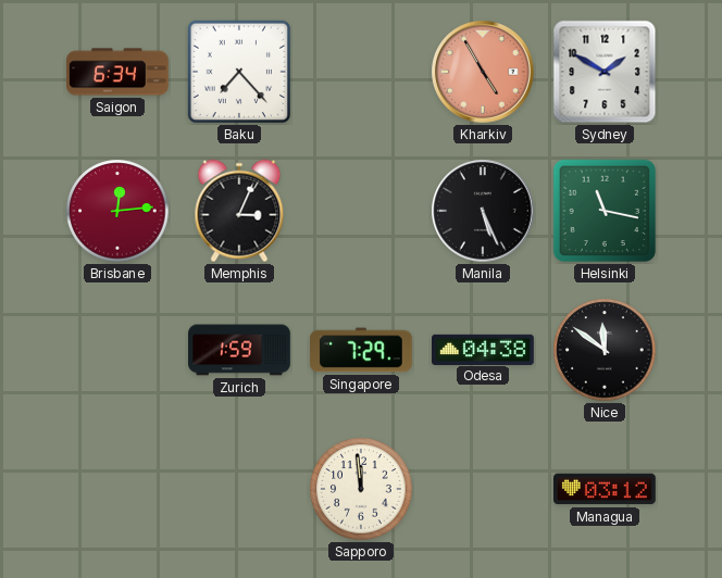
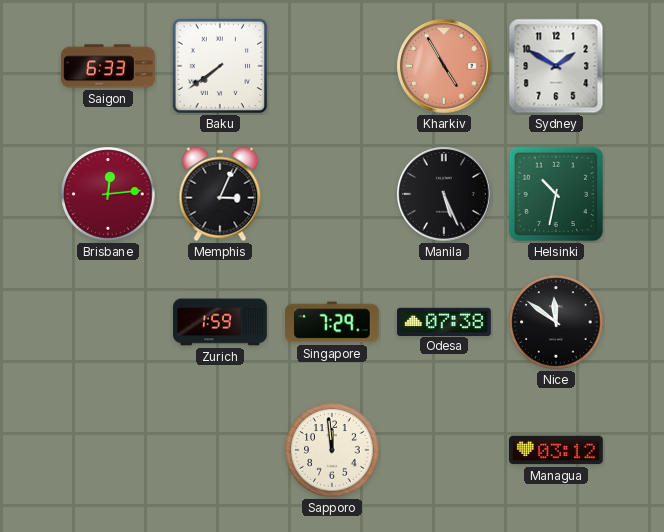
Saigon: 6:34 -> 6:33 (109, 66)
Baku: 7:23 -> 7:39 (220, 66)
Helsinki: 11:17 -> 10:32 (556, 194)
Odesa: 04:38 -> 07:38 (445, 321)
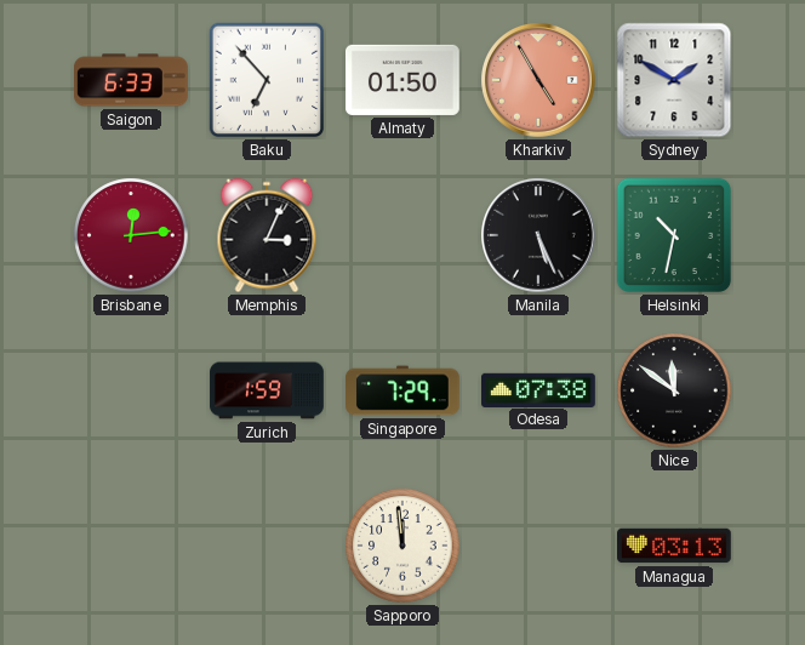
Baku: 7:39 -> 6:53 (267, 80)
Almaty: none -> 01:50 (404, 80)
Managua: 03:12 -> 03:13 (675, 546)
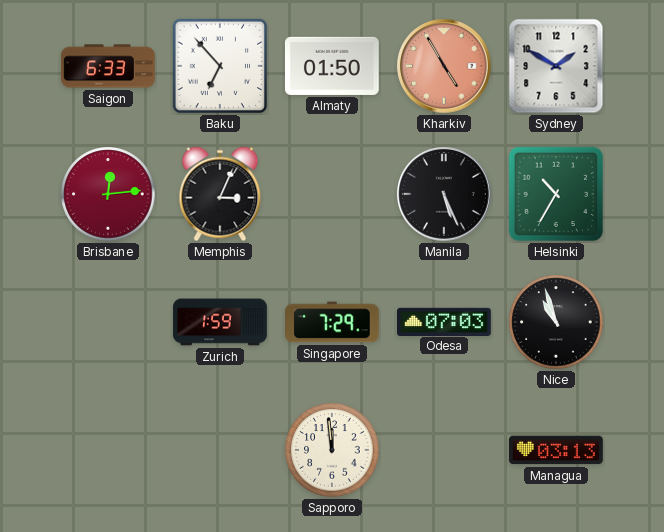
Helsinki: 10:32 -> 10:35 (556, 194)
Odesa: 07:38 -> 07:03 (445, 321)
Nice: 11:51 -> 10:57 (556, 322)
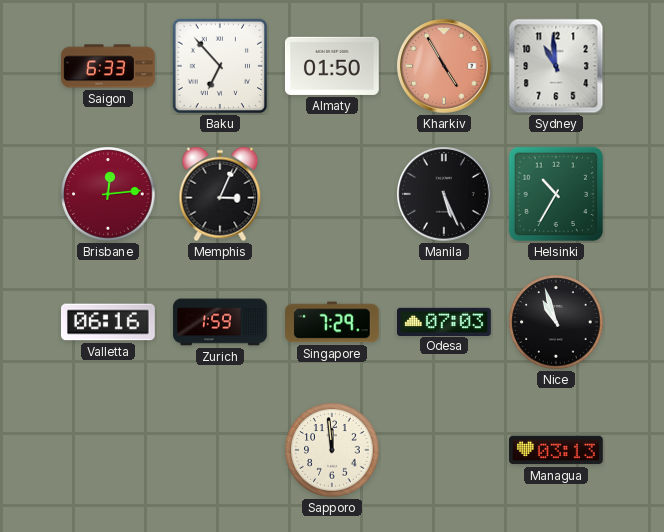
Sydney: 1:50 -> 10:59 (556, 66)
Valletta: none -> 06:16 (109, 322)
